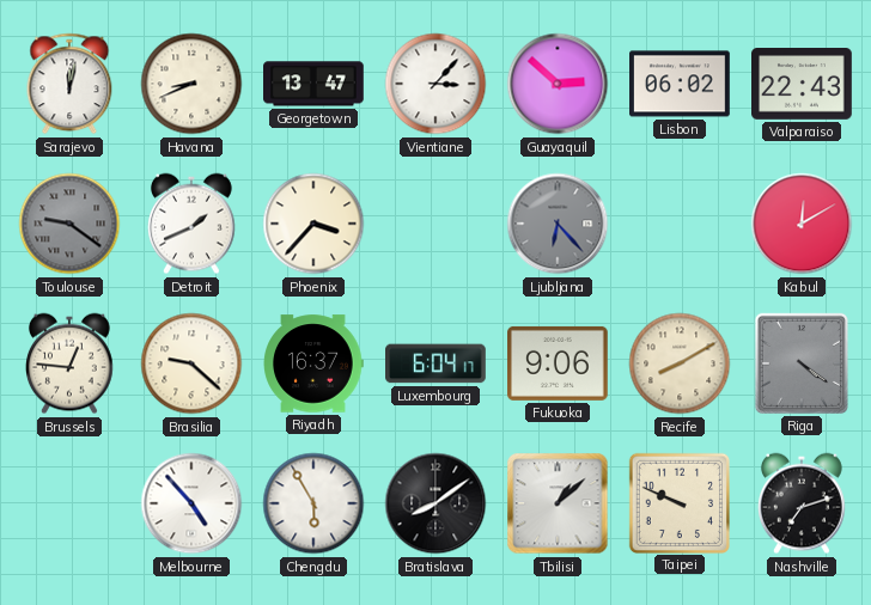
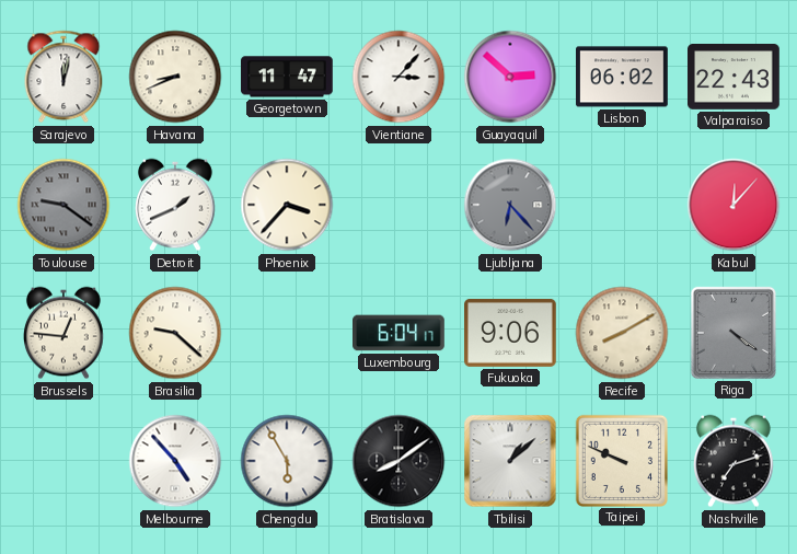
Georgetown: 13:47 -> 11:47 (288, 77)
Kabul: 12:10 -> 12:07 (734, 205)
Riyadh: 16:37 -> none (313, 363)
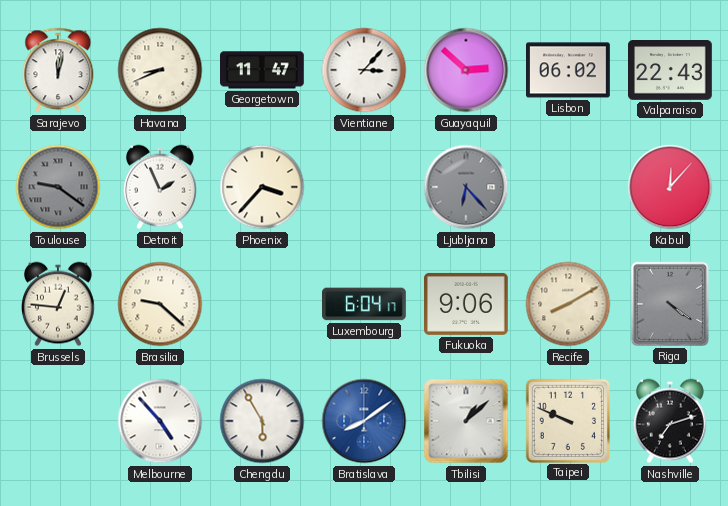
Detroit: 1:41 -> 1:56 (161, 187)
Bratislava dial: black -> blue (364, 421)
